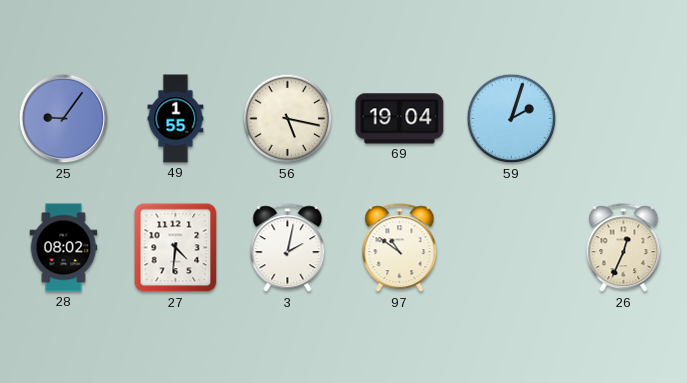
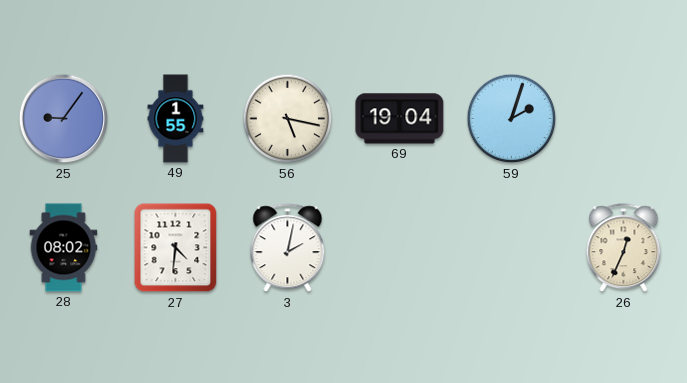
97: 10:51 -> none (400, 248)
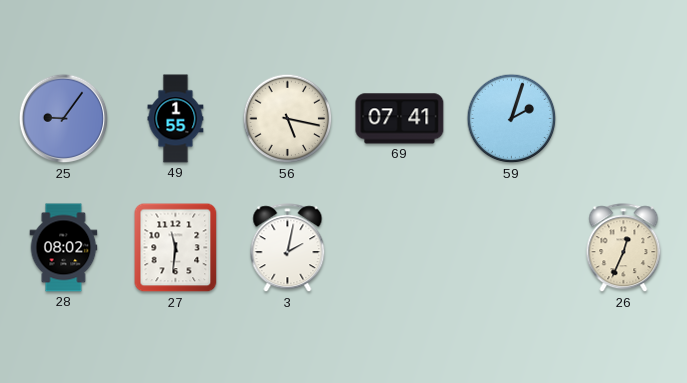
69: 19:04 -> 07:41 (400, 119)
27: 4:31 -> 11:31 (176, 248)
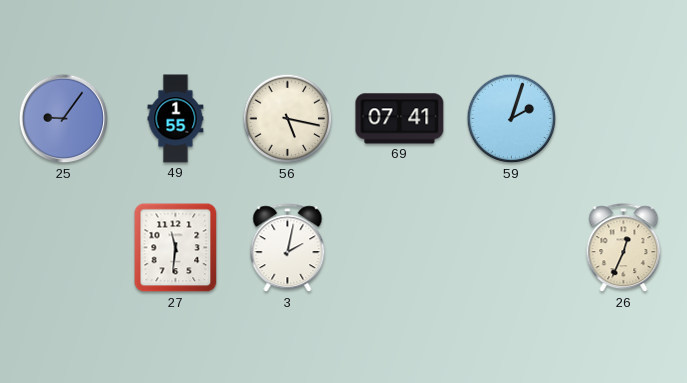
28: 08:02 -> none (64, 248)
